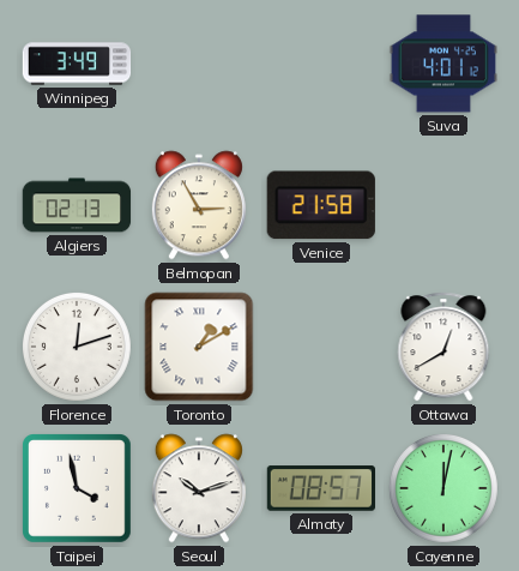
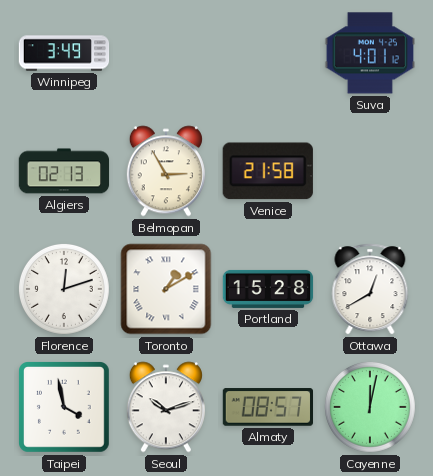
Portland: none -> 15:28 (268, 289)
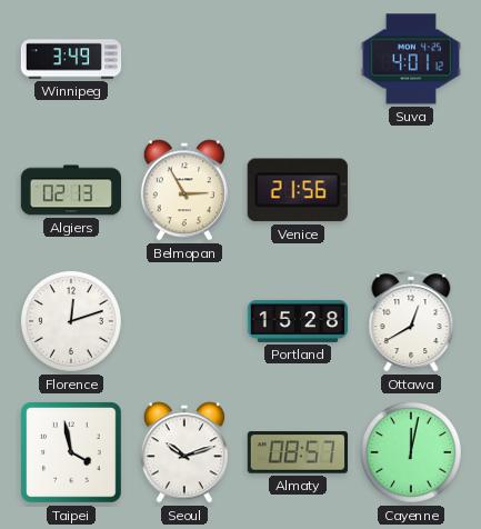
Venice: 21:58 -> 21:56 (298, 190)
Toronto: 1:10 -> none (166, 289)
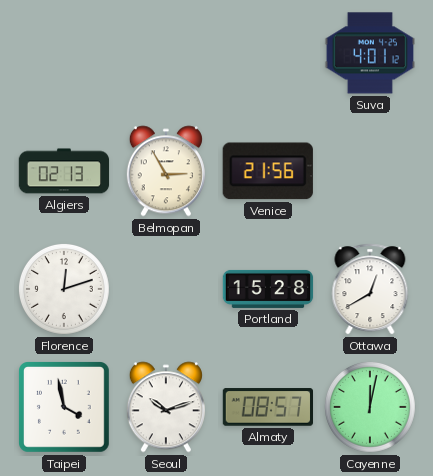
Winnipeg: 3:49 -> none (71, 59)
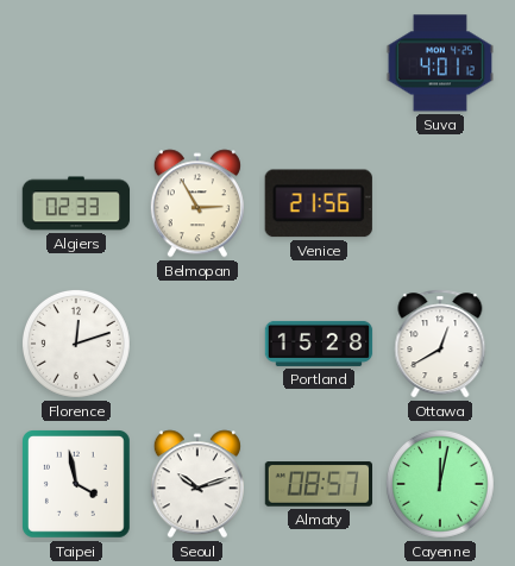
Algiers: 02:13 -> 02:33 (76, 203)
